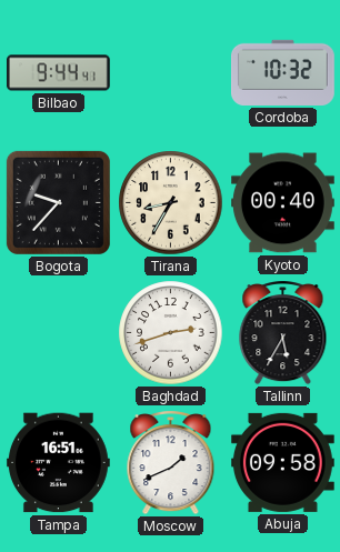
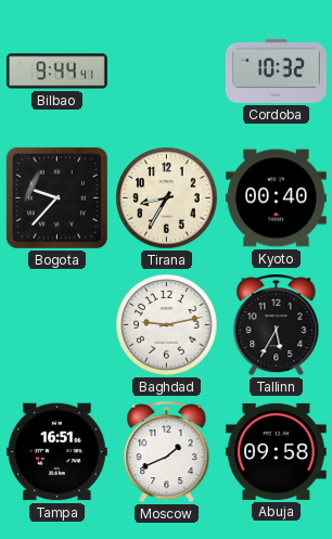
Baghdad: 2:42 -> 9:13 (167, 325)
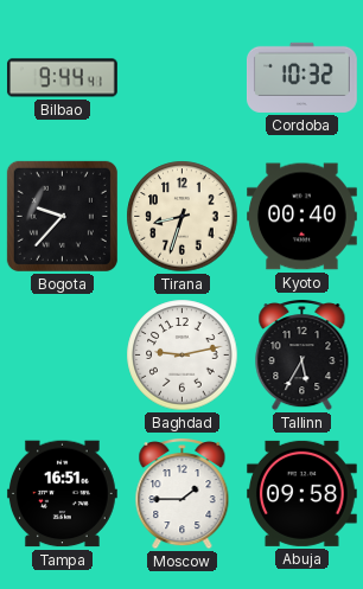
Tirana: 8:35 -> 8:33 (183, 217)
Moscow: 1:41 -> 1:45 (183, 494)
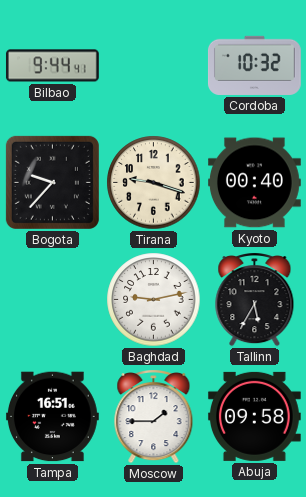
Tirana: 8:33 -> 9:18 (154, 183)
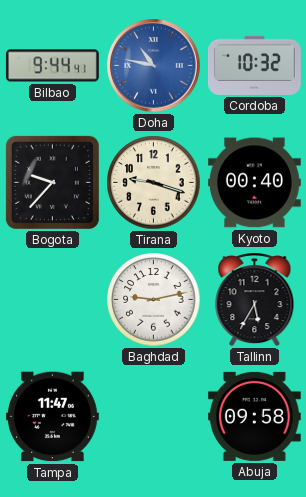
Doha: none -> 10:47 (154, 66)
Tampa: 16:51 -> 11:47 (52, 417)
Moscow: 1:45 -> none (154, 417)
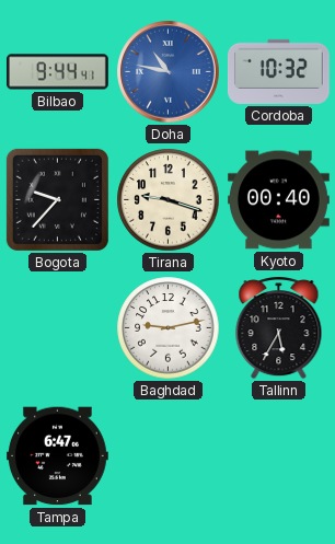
Tampa: 11:47 -> 6:47 (57, 456)
Abuja: 09:58 -> none (254, 416)
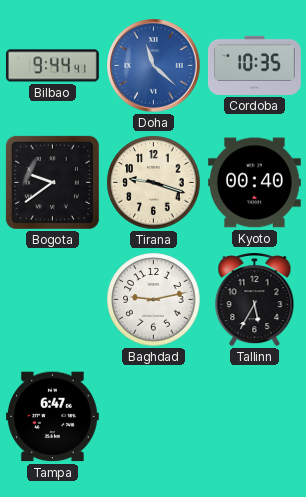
Doha: 10:47 -> 11:22 (154, 66)
Cordoba: 10:32 -> 10:35 (254, 65)
Bogota: 9:37 -> 9:39 (52, 182)
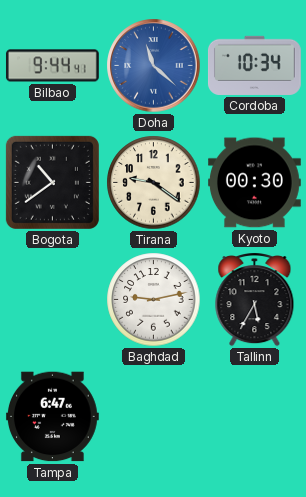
Cordoba: 10:35 -> 10:34 (254, 65)
Bogota: 9:39 -> 10:39 (52, 182)
Tirana: 9:18 -> 9:21 (154, 183)
Kyoto: 00:40 -> 00:30 (255, 183)
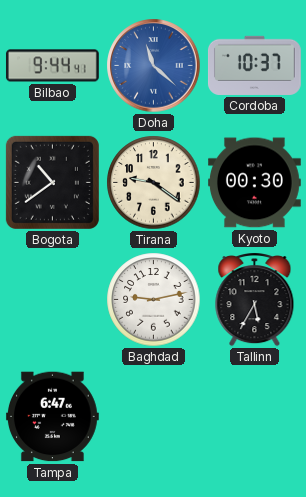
Cordoba: 10:34 -> 10:37 (254, 65)
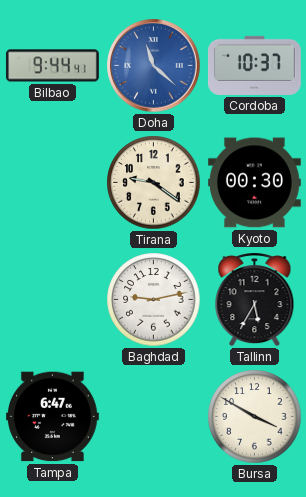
Bogota: 10:39 -> none (52, 182)
Bursa: none -> 3:50 (255, 417)
